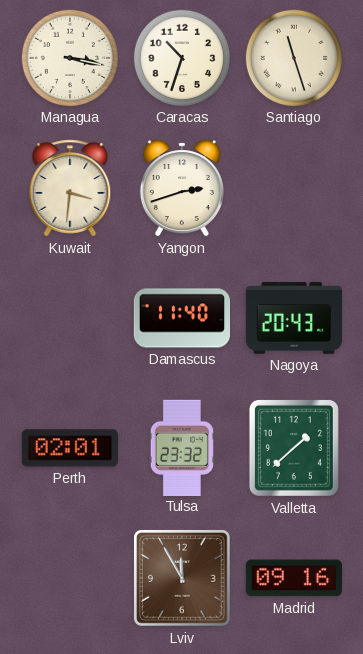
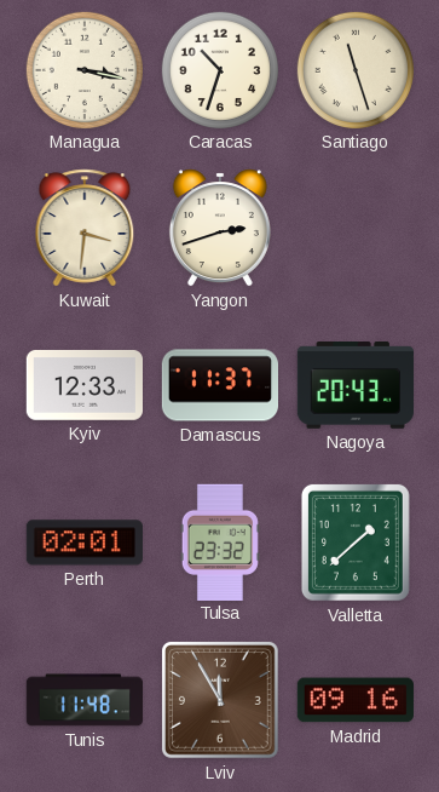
Kyiv: none -> 12:33 (83, 385)
Damascus: 11:40 -> 11:37 (220, 385)
Tunis: none -> 11:48 (83, 700)
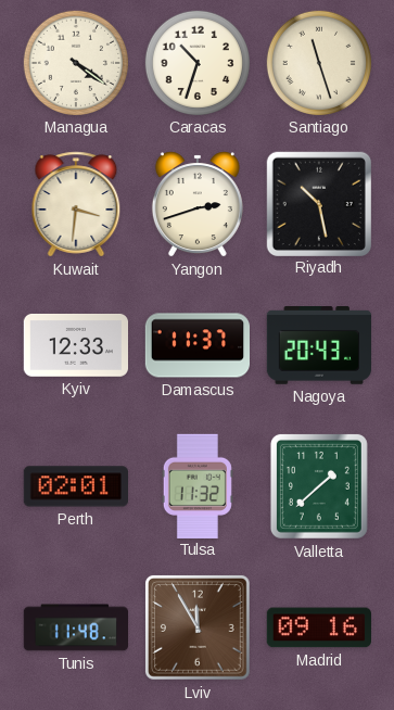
Managua: 3:17 -> 4:21 (75, 62)
Riyadh: none -> 10:28 (318, 203)
Tulsa: 23:32 -> 11:32 (198, 485)
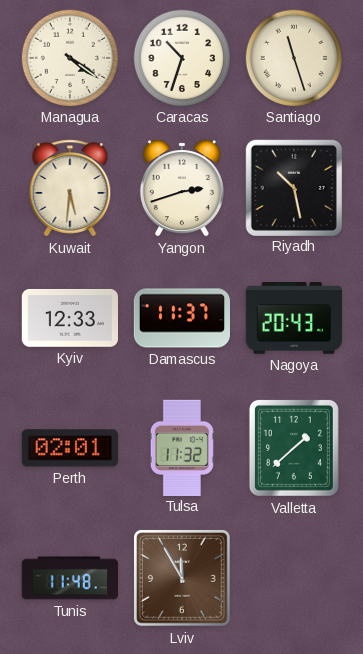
Kuwait: 3:31 -> 5:31 (70, 188)
Madrid: 09:16 -> none (319, 627)
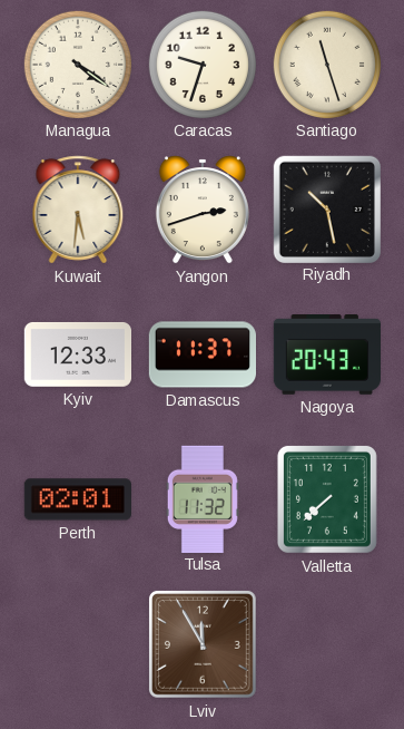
Caracas: 10:33 -> 9:33 (201, 64)
Valletta: 1:38 -> 7:38 (327, 499)
Tunis: 11:48 -> none (69, 578)
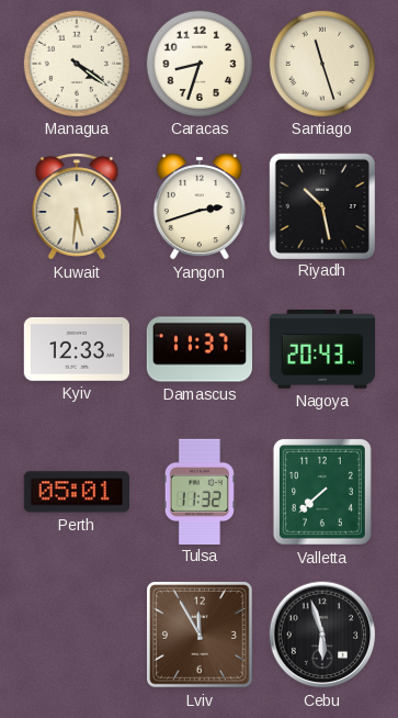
Caracas: 9:33 -> 8:33 (198, 63)
Perth: 02:01 -> 05:01 (76, 492)
Cebu: none -> 5:57 (322, 635)
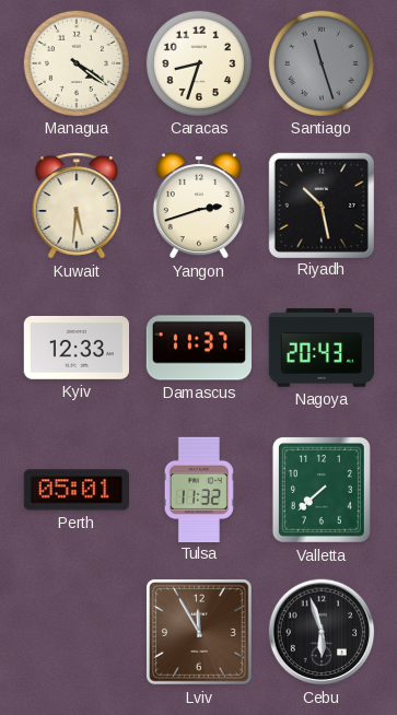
Santiago dial: cream -> grey (320, 62)
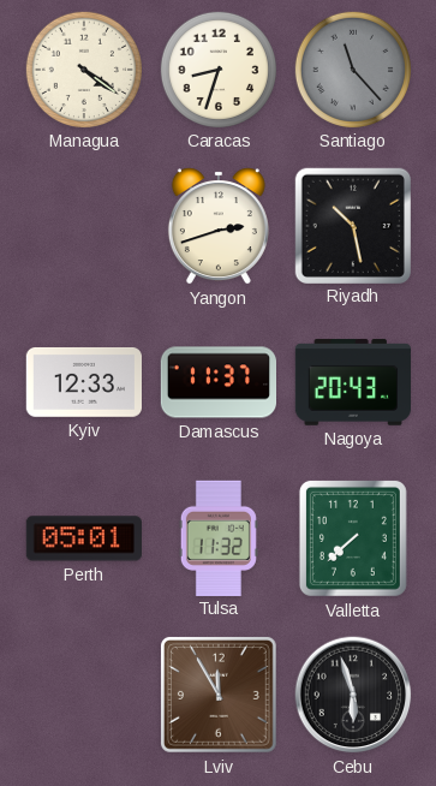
Santiago: 11:27 -> 11:23 (352, 69)
Kuwait: 5:31 -> none (77, 206)
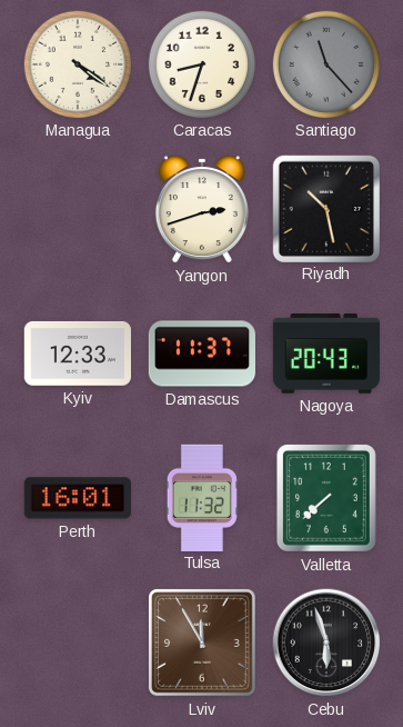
Perth: 05:01 -> 16:01 (77, 498)
